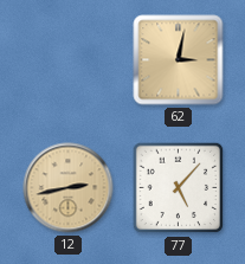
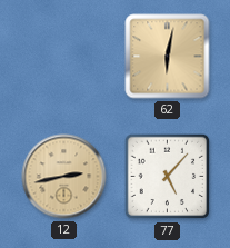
62: 3:02 -> 6:02 (168, 57)
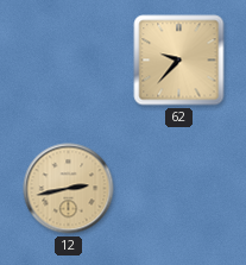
62: 6:02 -> 9:37 (179, 61)
77: 5:07 -> none (168, 177)
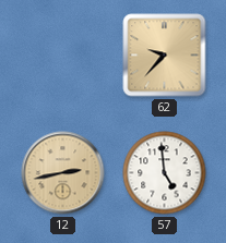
57: none -> 4:59 (165, 173)
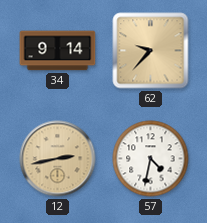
34: none -> 9:14 (58, 51)
57: 4:59 -> 4:32 (151, 159)
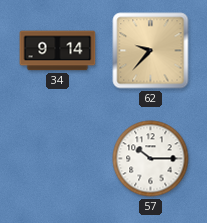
12: 2:43 -> none (58, 159)
57: 4:32 -> 10:15 (151, 159)
